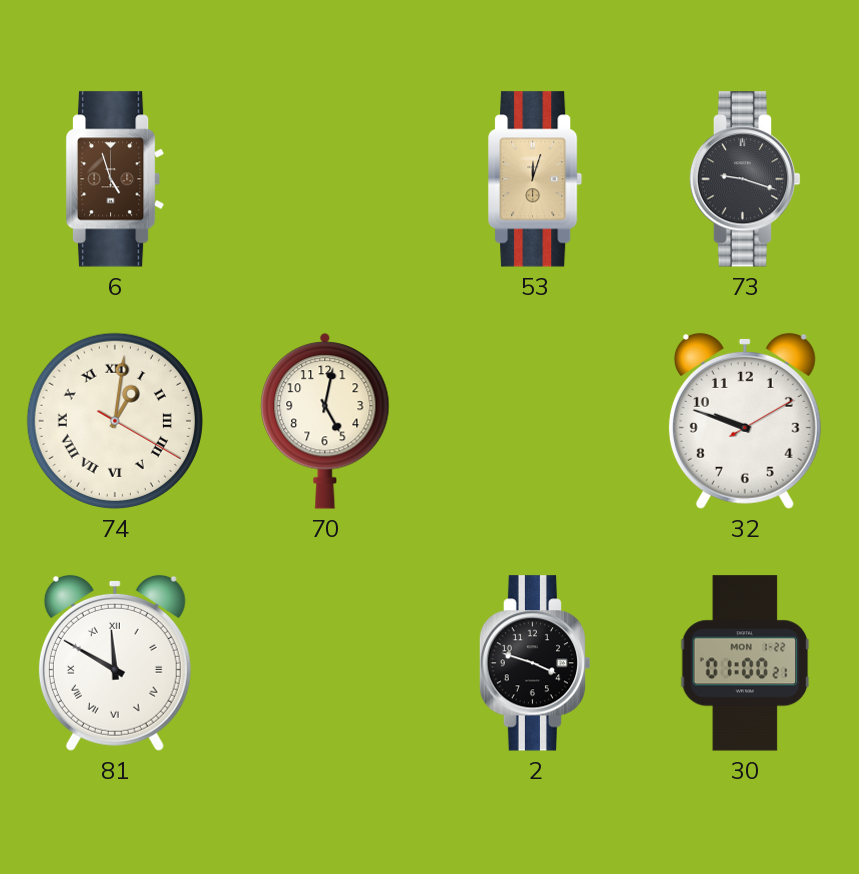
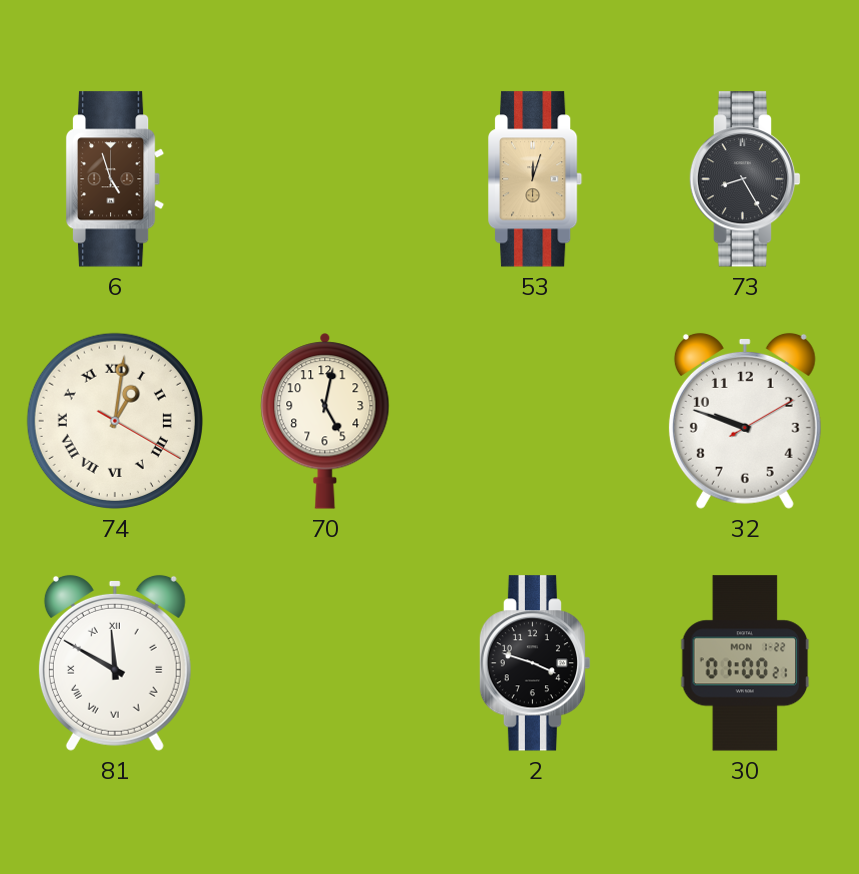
73: 9:18 -> 8:25 (745, 179)
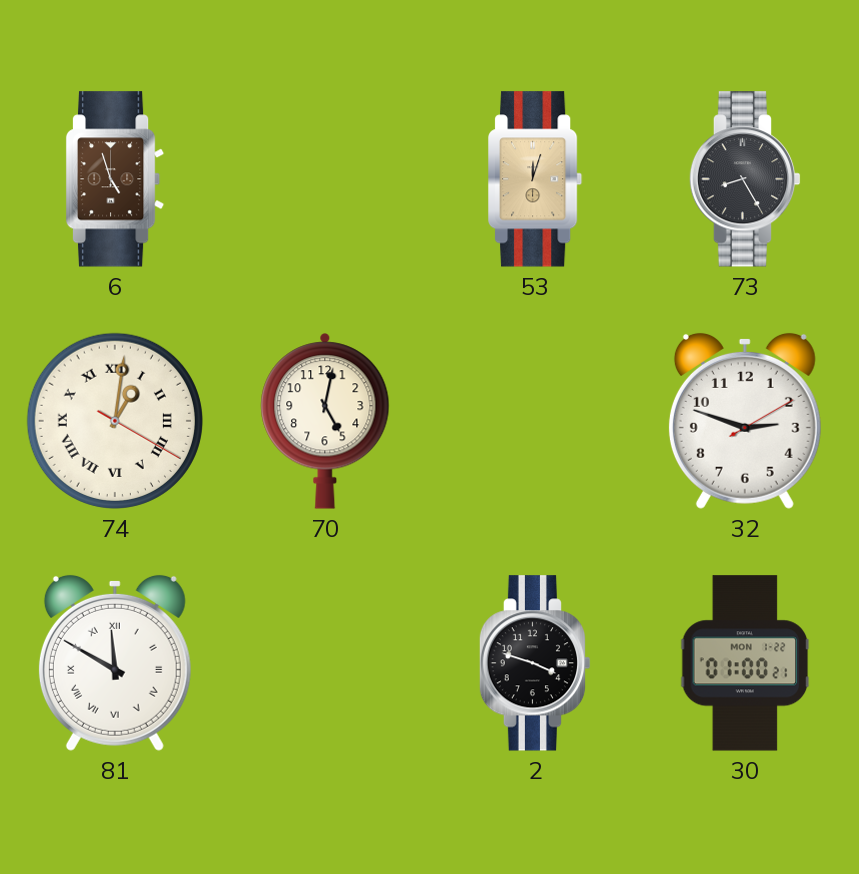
32: 9:48 -> 2:48 (745, 421)
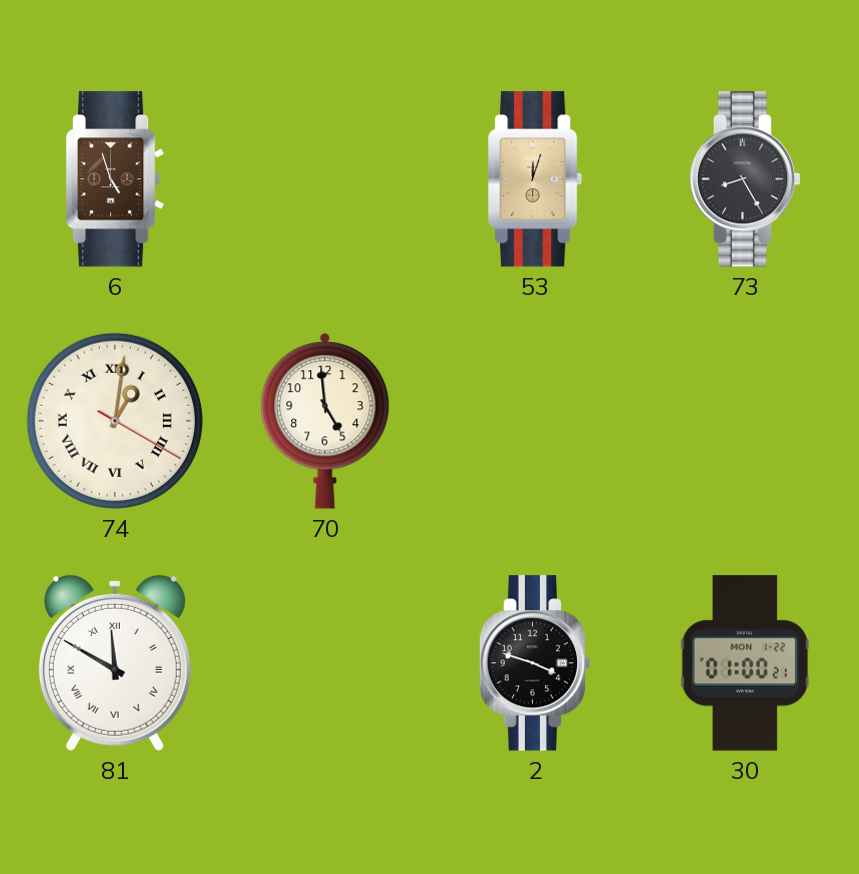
70: 5:02 -> 4:59 (325, 421)
32: 2:48 -> none (745, 421)
